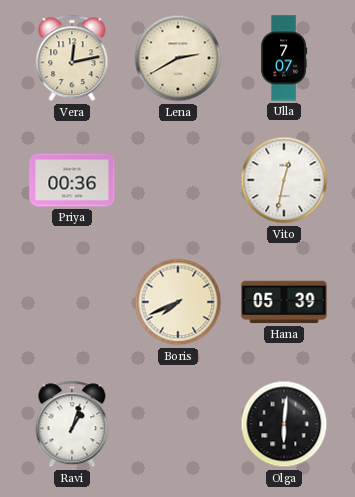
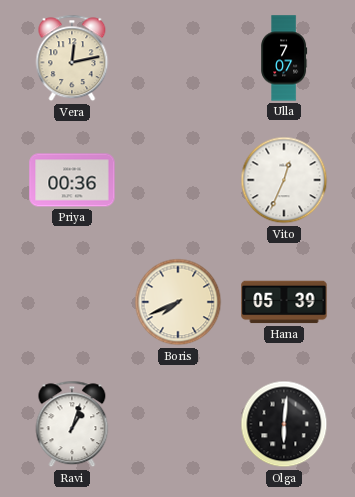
Lena: 2:40 -> none (178, 58)
Vito: 12:32 -> 12:34 (284, 180)
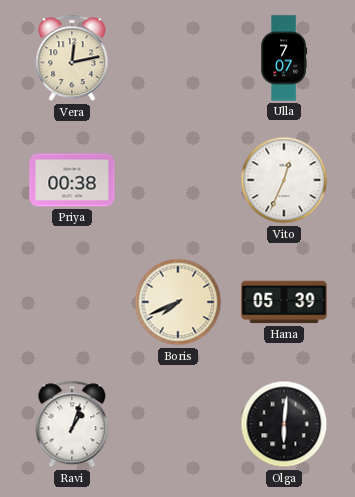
Priya: 00:36 -> 00:38 (72, 180)
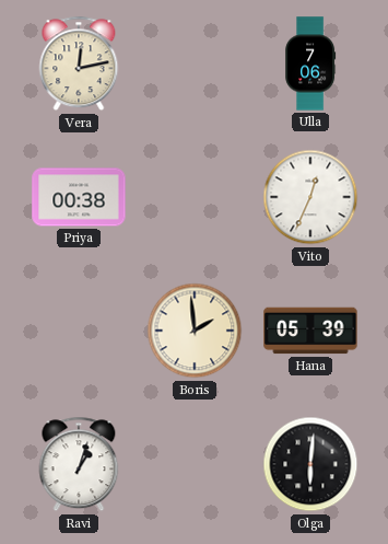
Ulla: 7:07 -> 7:06 (310, 63)
Boris: 7:41 -> 1:59 (195, 331)
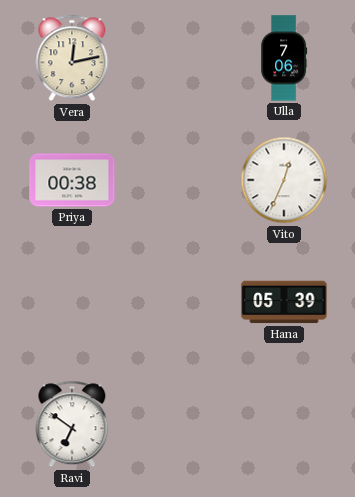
Boris: 1:59 -> none (195, 331)
Ravi: 1:03 -> 6:51 (72, 424)
Olga: 6:01 -> none (310, 464)
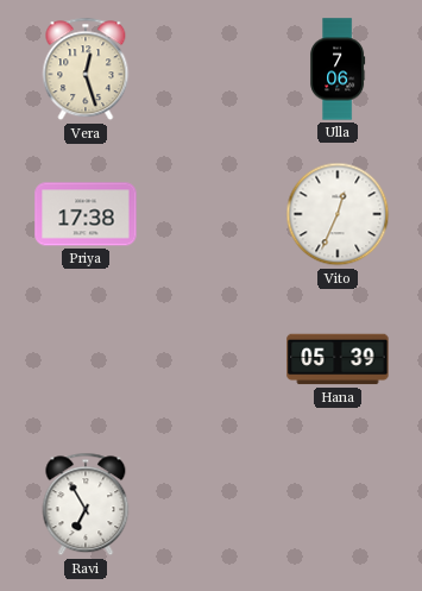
Vera: 12:13 -> 12:27 (86, 69)
Priya: 00:38 -> 17:38 (86, 214)
Ravi: 6:51 -> 6:55 (86, 504)
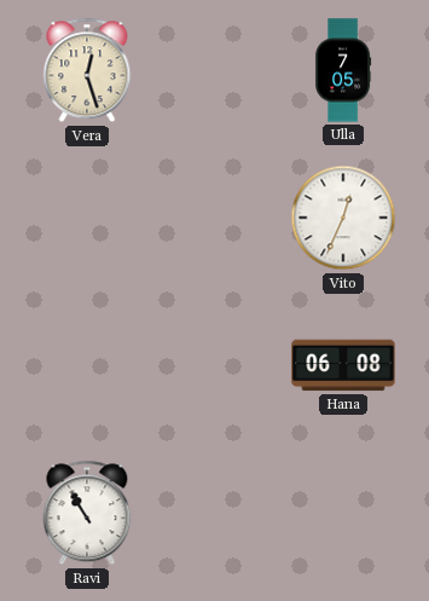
Ulla: 7:06 -> 7:05 (343, 70)
Priya: 17:38 -> none (86, 214)
Hana: 05:39 -> 06:08 (343, 365)
Ravi: 6:55 -> 10:55 (87, 513)
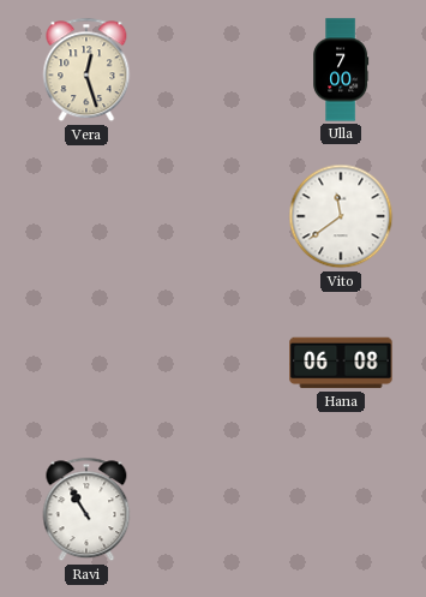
Ulla: 7:05 -> 7:00 (341, 70)
Vito: 12:34 -> 11:39 (341, 216)
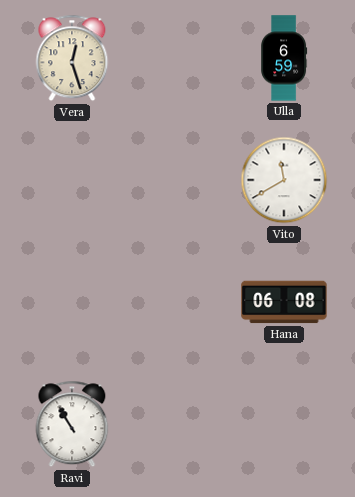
Ulla: 7:00 -> 6:59 (284, 58)
Vito: 11:39 -> 11:40 (284, 180)
